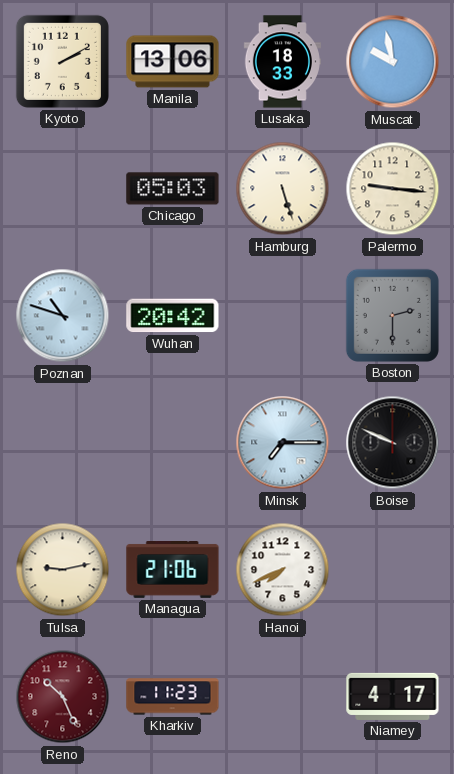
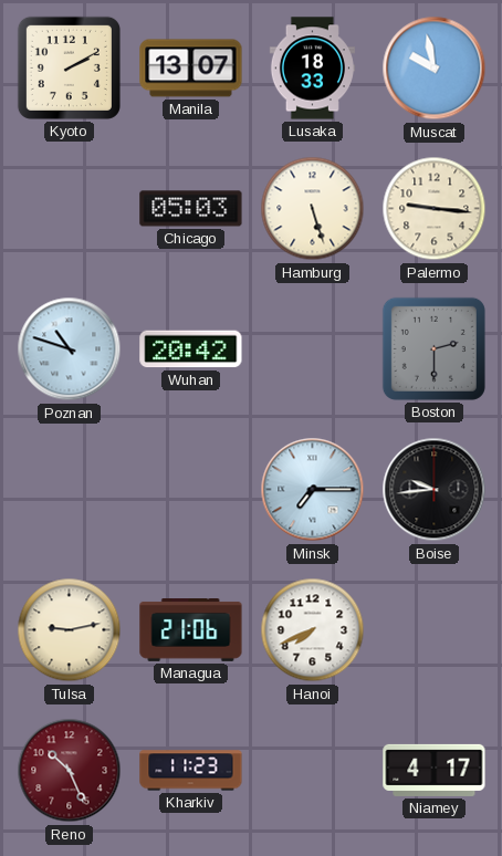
Manila: 13:06 -> 13:07 (191, 69)
Boise: 9:49 -> 9:44 (435, 490)
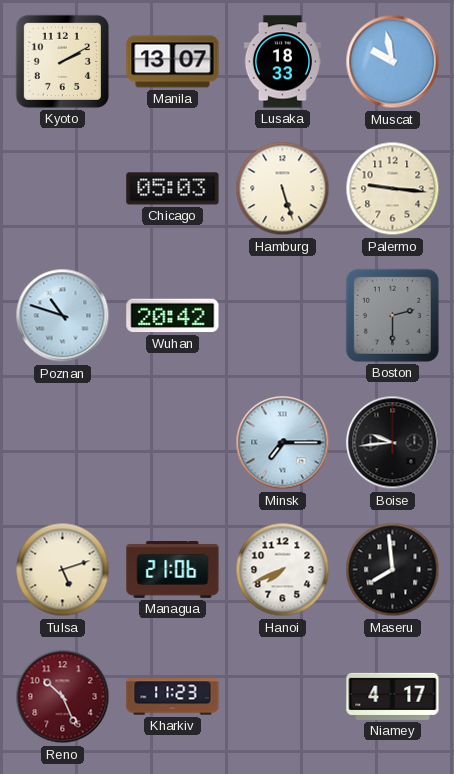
Tulsa: 9:13 -> 5:12 (63, 570)
Maseru: none -> 7:59 (393, 570)
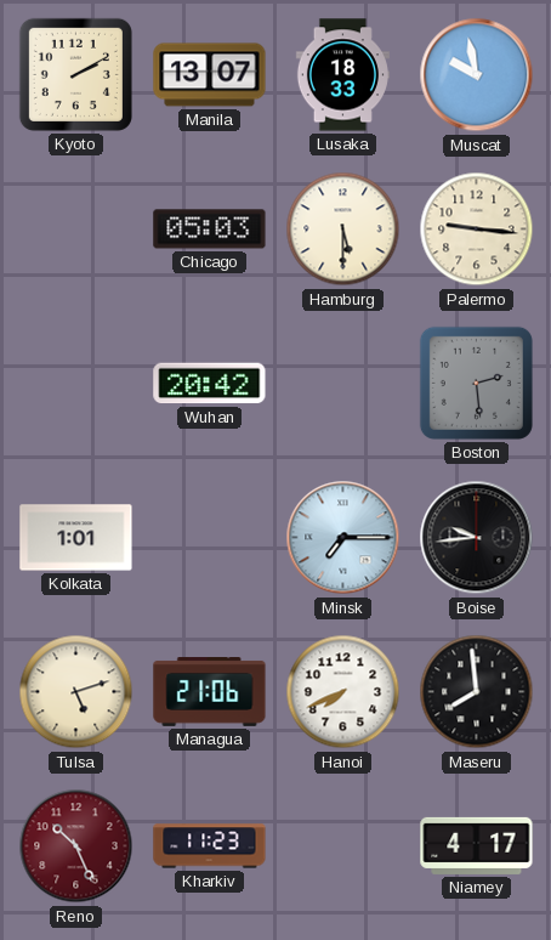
Hamburg: 5:27 -> 5:30 (343, 230)
Poznan: 10:48 -> none (63, 316)
Boston: 2:30 -> 2:29 (476, 383)
Kolkata: none -> 1:01 (76, 538)
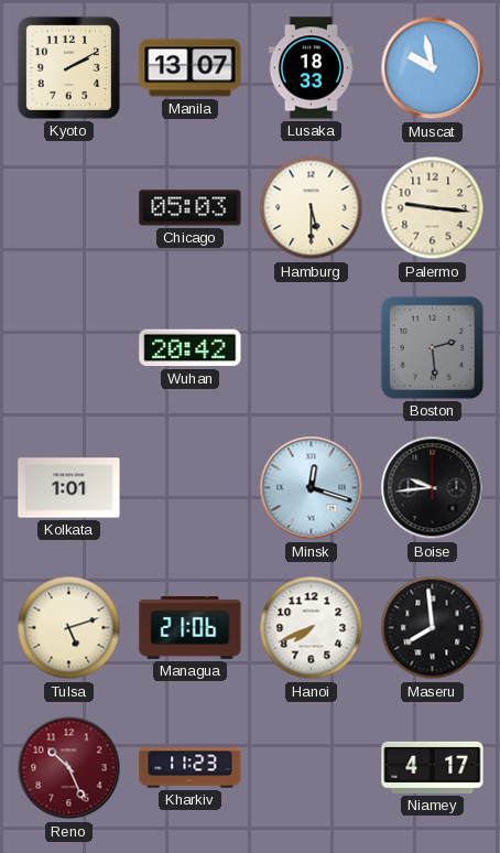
Minsk: 7:15 -> 12:18 (312, 488)
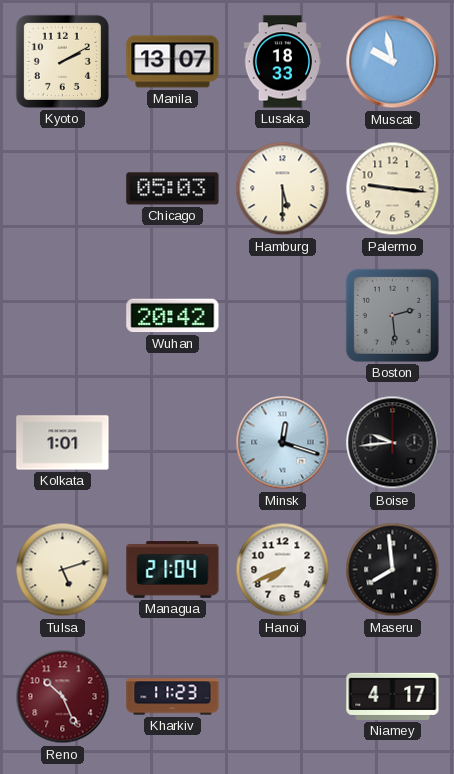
Managua: 21:06 -> 21:04 (173, 570)
